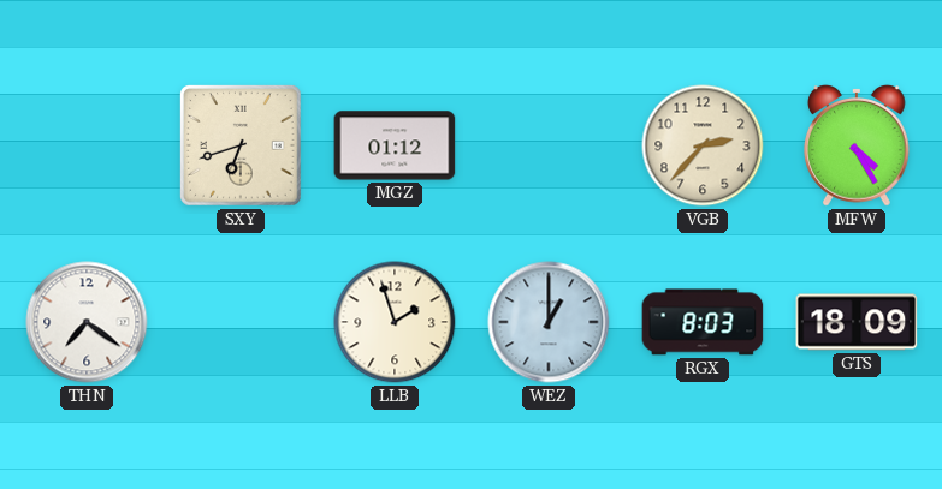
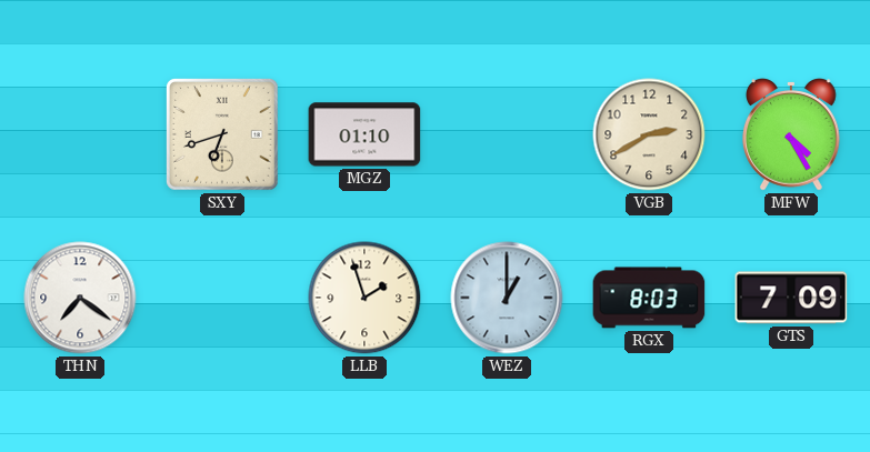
MGZ: 01:12 -> 01:10 (364, 134)
VGB: 2:37 -> 2:40 (649, 134)
GTS: 18:09 -> 7:09 (791, 298)
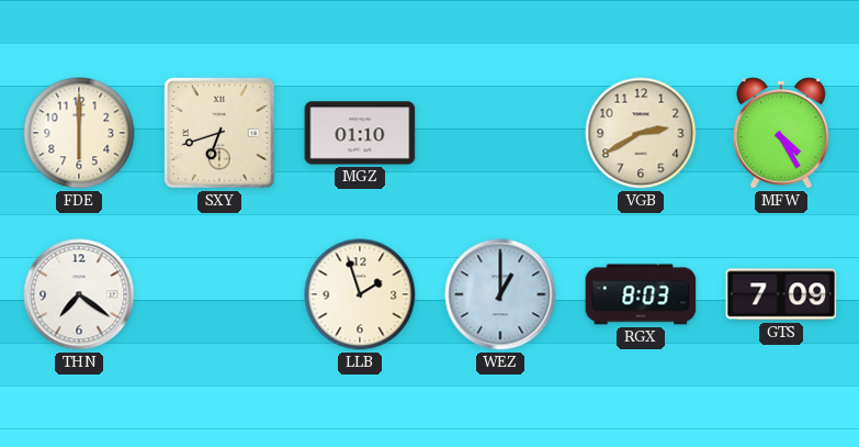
FDE: none -> 6:00 (79, 133)
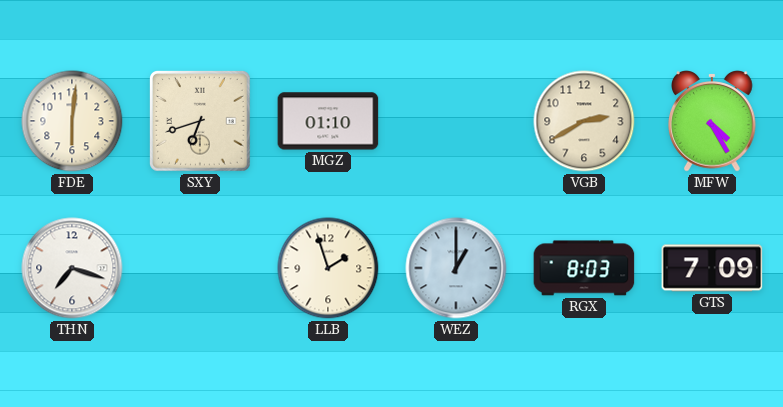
FDE: 6:00 -> 6:01 (72, 121)
THN: 7:21 -> 7:18 (72, 268)
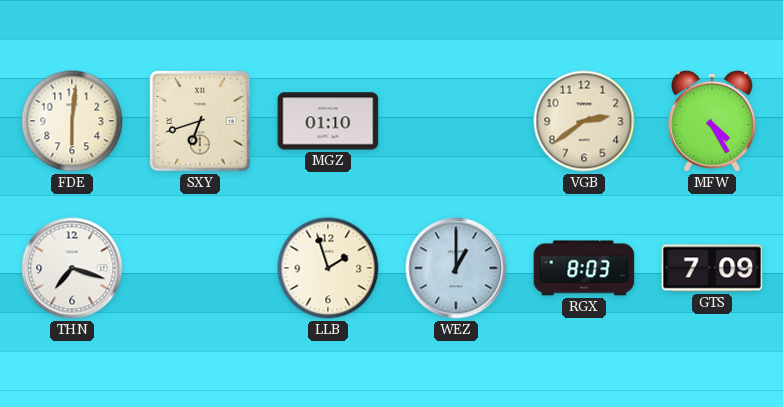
VGB: 2:40 -> 2:39 (584, 121)
